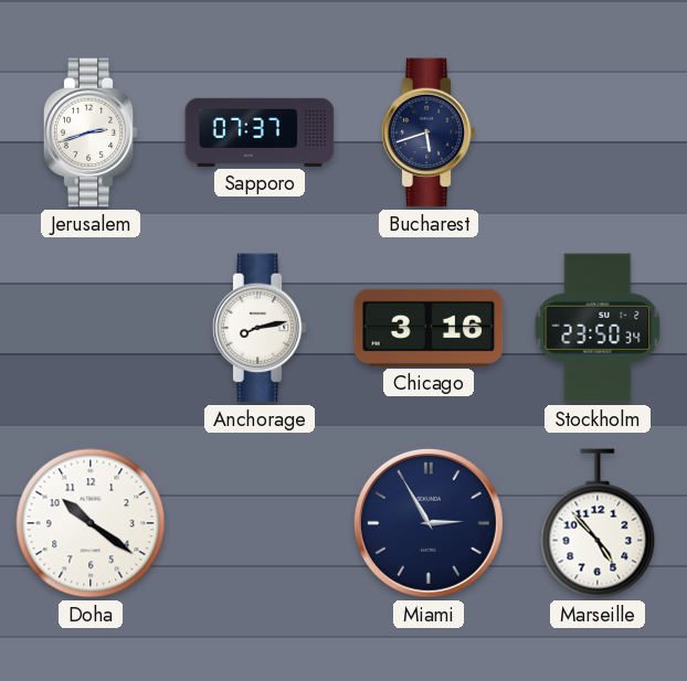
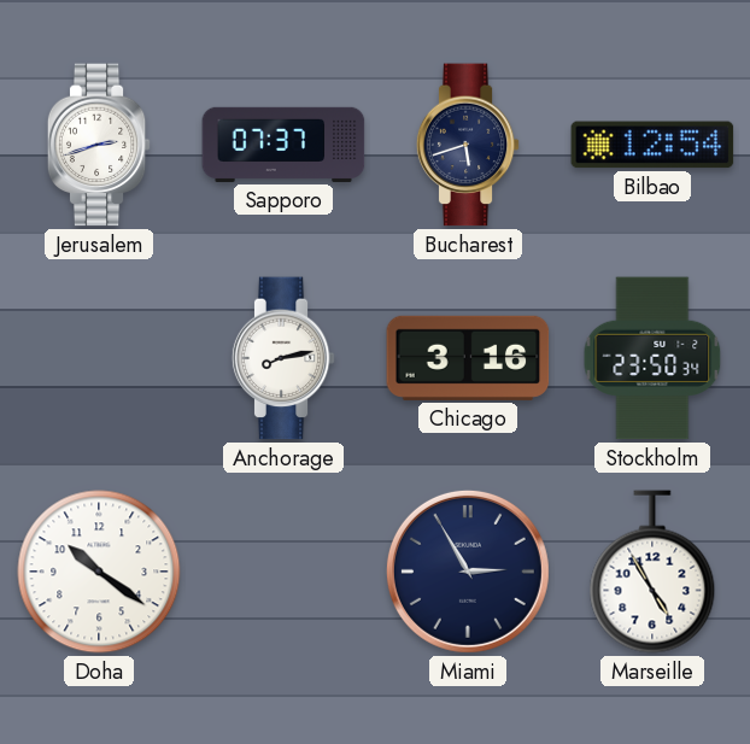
Bilbao: none -> 12:54 (652, 145)
Marseille: 4:53 -> 4:55 (652, 572)
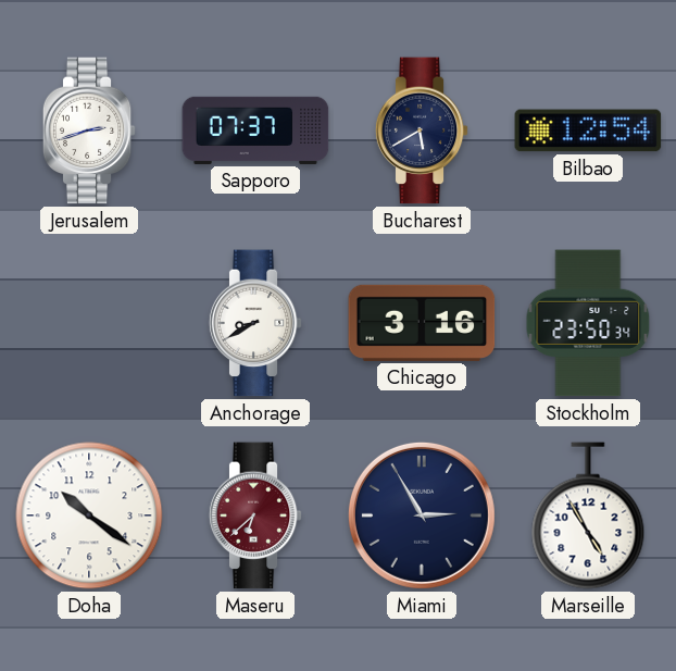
Bucharest: 5:42 -> 5:40 (422, 131)
Anchorage: 8:13 -> 8:40 (255, 323)
Maseru: none -> 6:38 (255, 515)
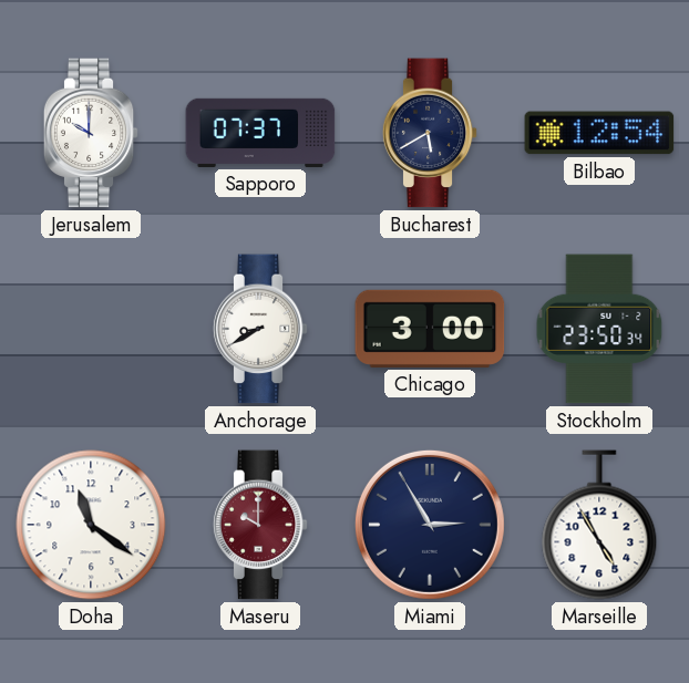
Jerusalem: 2:42 -> 10:00 (91, 133)
Chicago: 3:16 -> 3:00 (430, 329)
Doha: 10:21 -> 11:21 (91, 525)
Maseru: 6:38 -> 10:00 (260, 525)
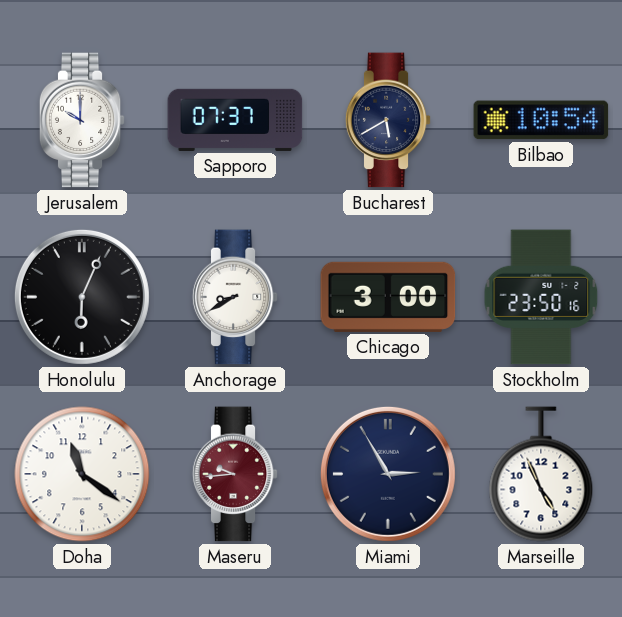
Bilbao: 12:54 -> 10:54 (541, 120)
Honolulu: none -> 6:04 (82, 297)
Stockholm: 23:50:34 -> 23:50:16 (541, 297)
Maseru: 10:00 -> 9:44 (235, 474)
Marseille: 4:55 -> 4:56 (541, 474)
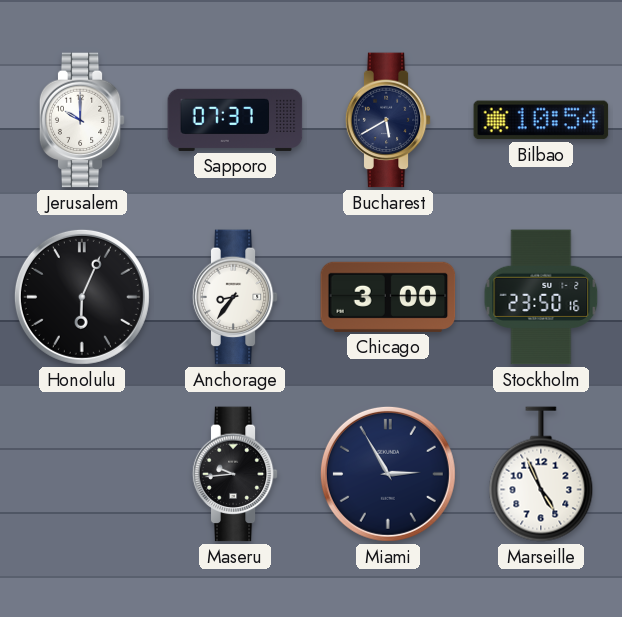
Anchorage: 8:40 -> 8:36 (235, 297)
Doha: 11:21 -> none (82, 474)
Maseru dial: burgundy -> black (235, 474)
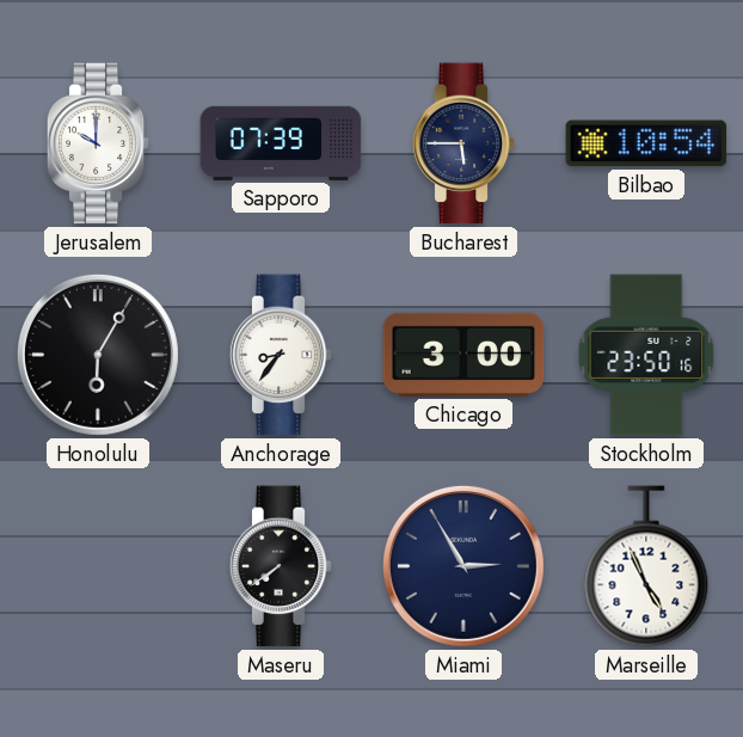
Sapporo: 07:37 -> 07:39 (281, 143)
Bucharest: 5:40 -> 5:45 (463, 143)
Honolulu: 6:04 -> 6:05 (98, 355)
Maseru: 9:44 -> 7:39 (281, 566)
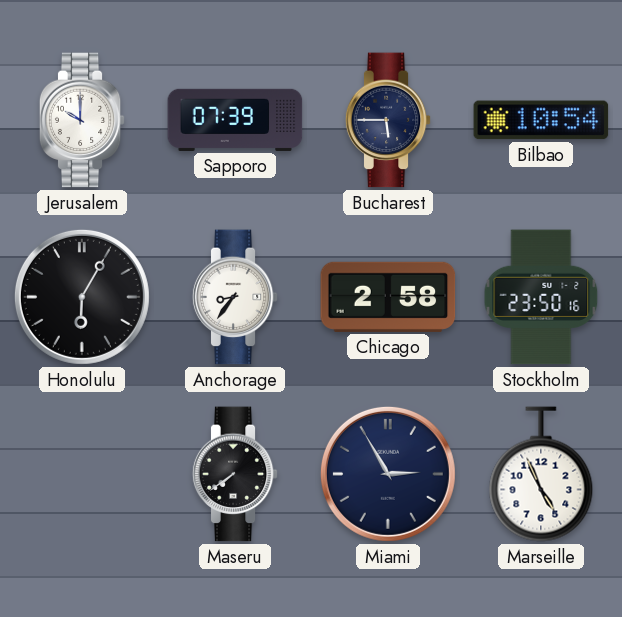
Chicago: 3:00 -> 2:58 (388, 297)
